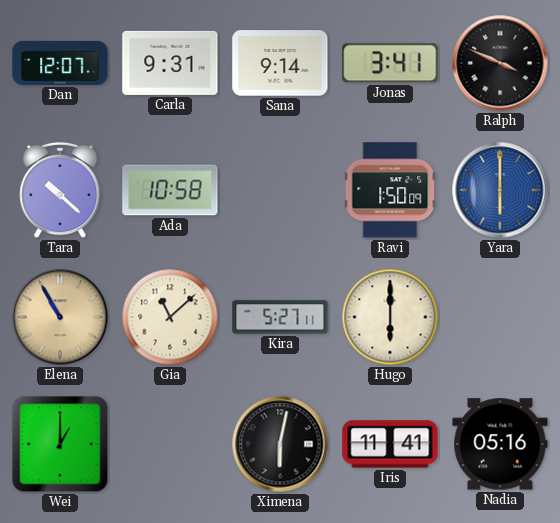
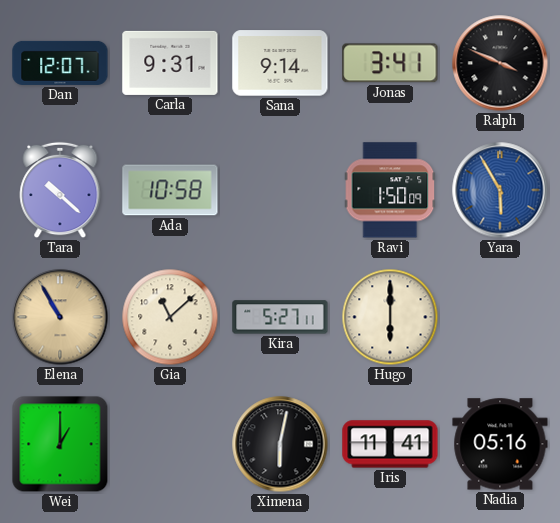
Yara: 6:00 -> 5:55 (500, 190)
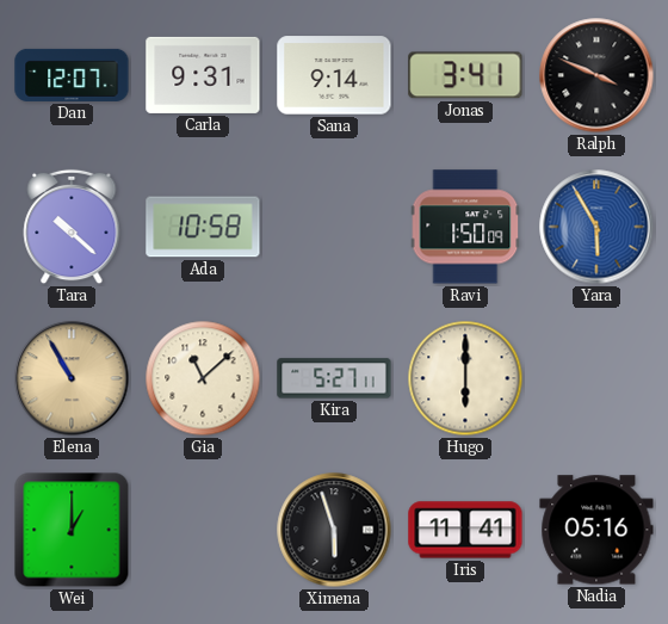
Ximena: 6:02 -> 5:57 (334, 530)
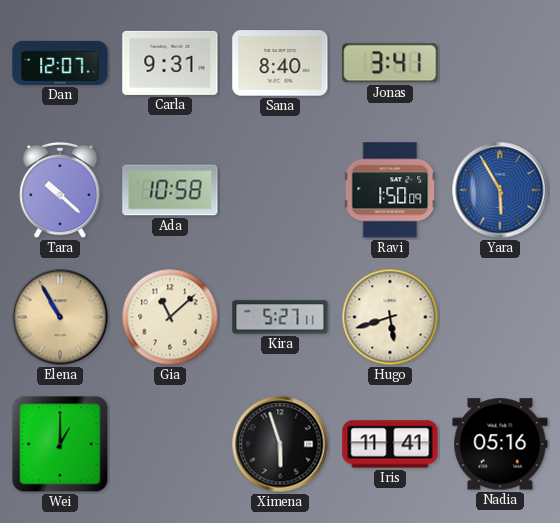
Sana: 9:14 -> 8:40 (280, 63)
Ralph: 3:49 -> none (596, 75)
Hugo: 6:00 -> 5:42 (390, 317)
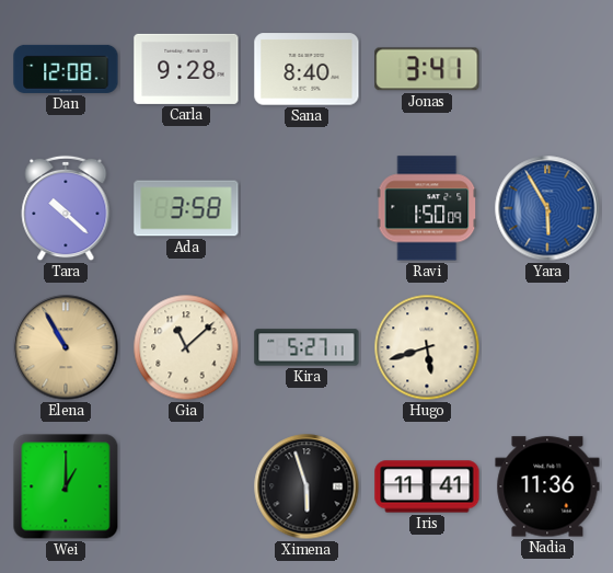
Dan: 12:07 -> 12:08 (66, 69)
Carla: 9:31 -> 9:28 (186, 69)
Ada: 10:58 -> 3:58 (186, 208)
Nadia: 05:16 -> 11:36 (547, 486)
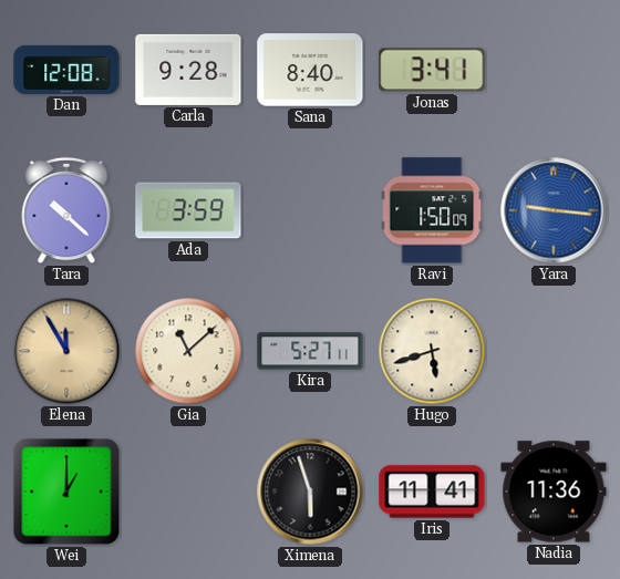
Ada: 3:58 -> 3:59 (188, 210)
Yara: 5:55 -> 9:16 (554, 210)
Elena: 10:55 -> 11:55 (66, 351)
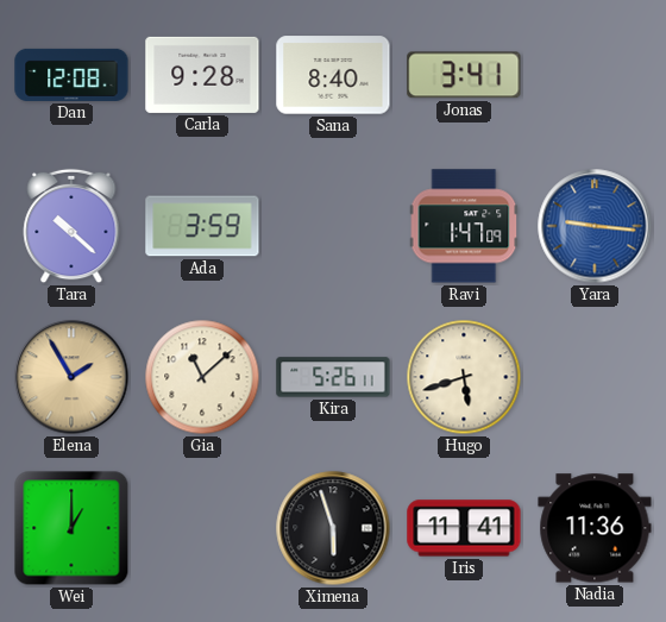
Ravi: 1:50 -> 1:47 (464, 226)
Elena: 11:55 -> 1:55 (71, 377)
Kira: 5:27 -> 5:26 (333, 377)
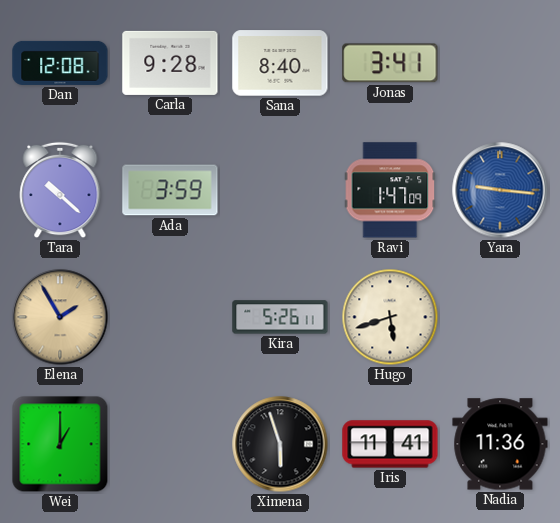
Gia: 11:08 -> none (202, 377)
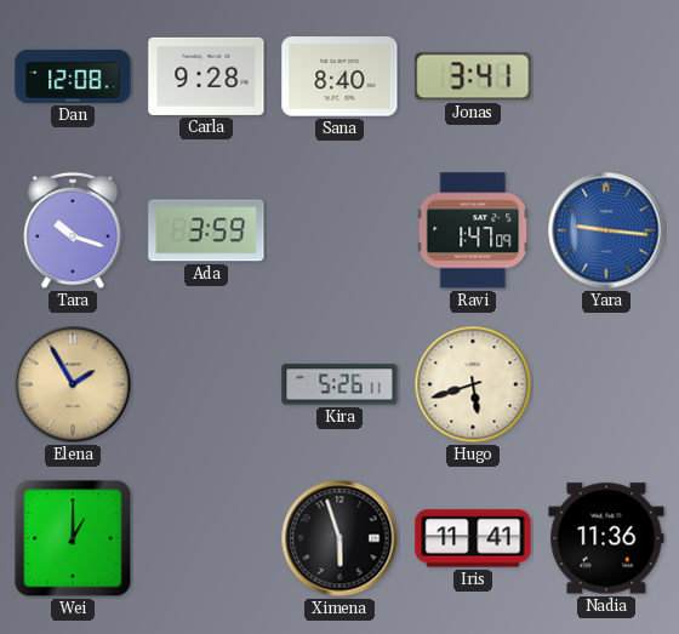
Tara: 10:22 -> 10:18 (73, 230)
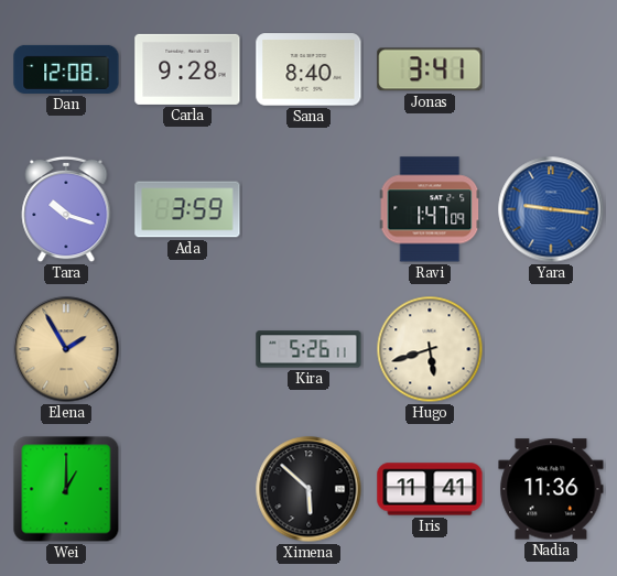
Ximena: 5:57 -> 5:52 (308, 489)
